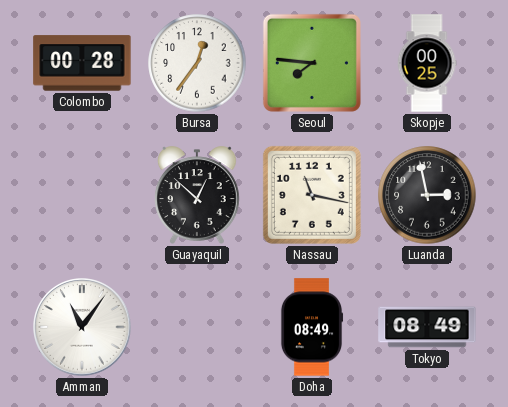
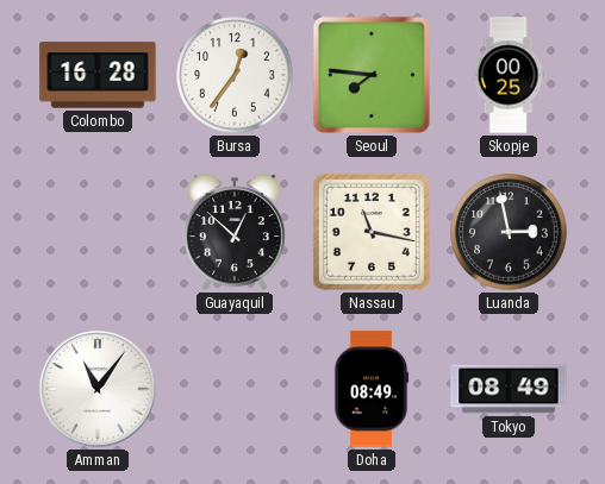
Colombo: 00:28 -> 16:28 (98, 75)
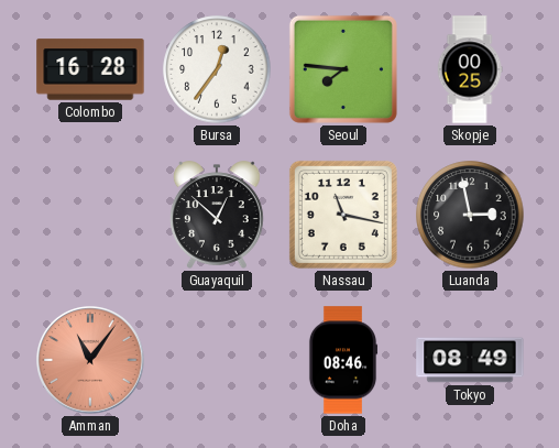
Amman dial: white -> salmon (91, 361)
Doha: 08:49 -> 08:46 (343, 360)
